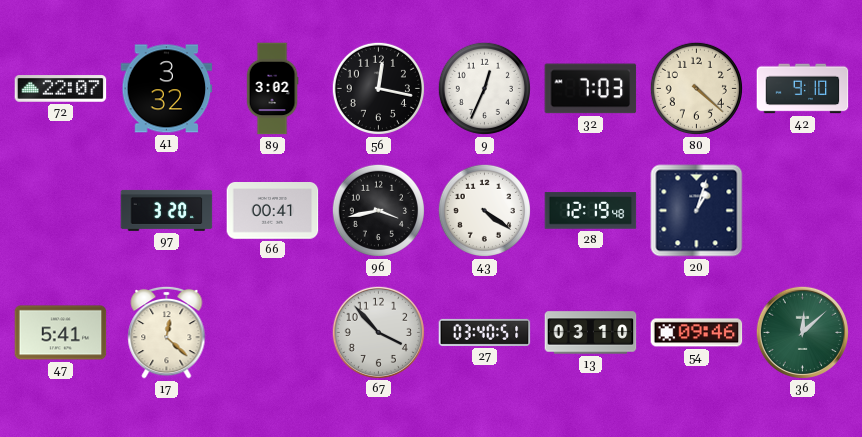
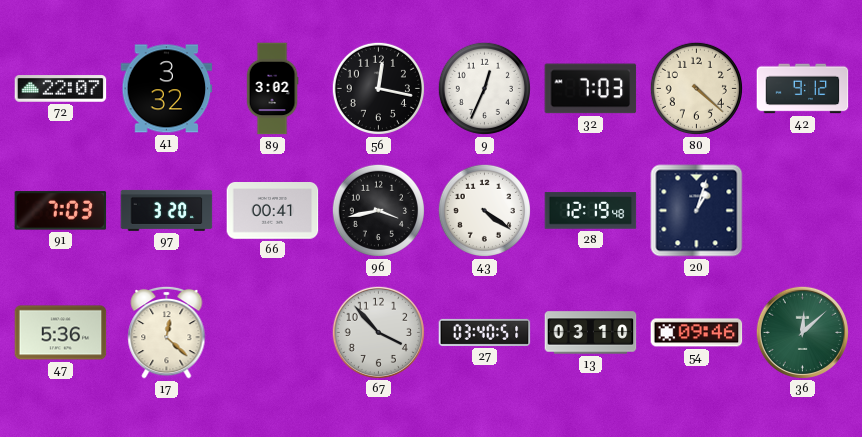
42: 9:10 -> 9:12 (803, 89)
91: none -> 7:03 (61, 211)
47: 5:41 -> 5:36 (61, 333)
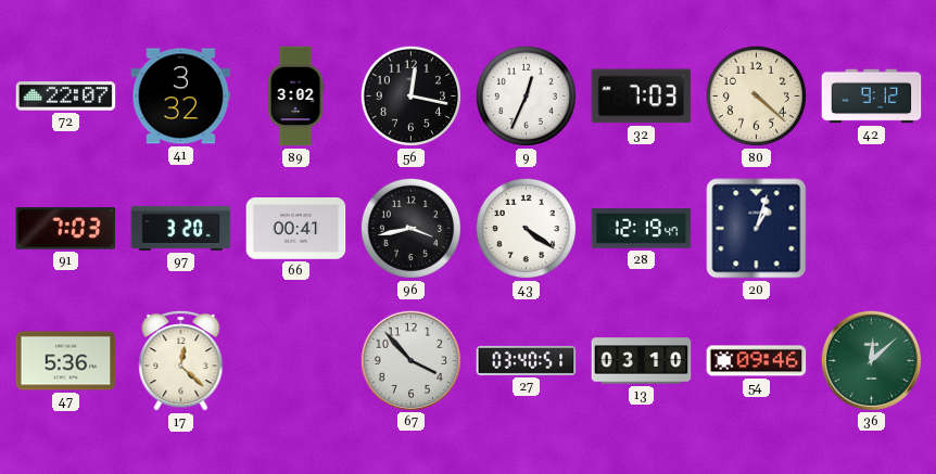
28: 12:19:48 -> 12:19:47 (642, 229)
